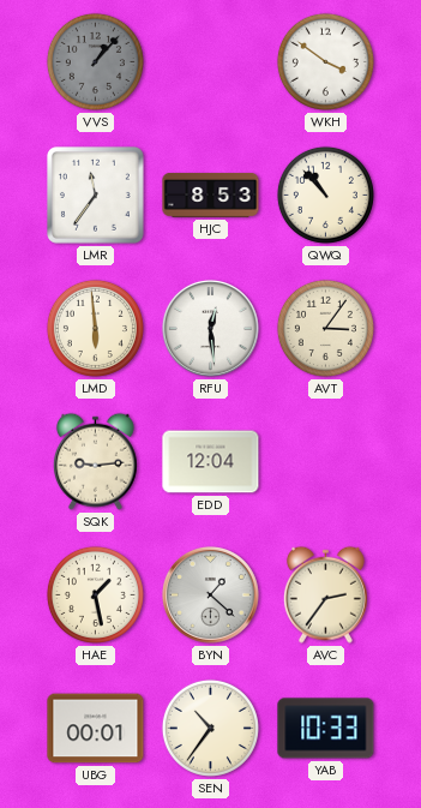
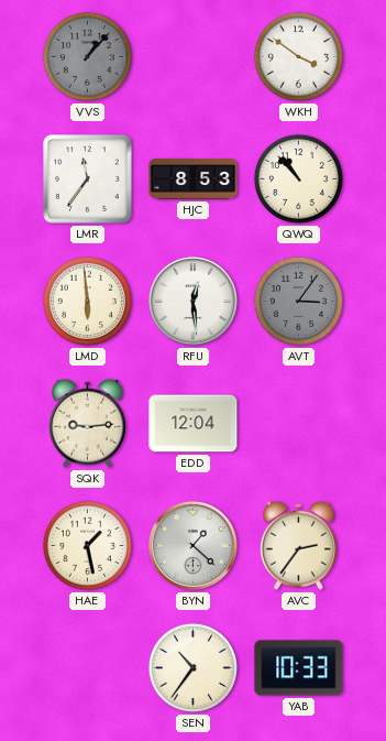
AVT dial: cream -> grey (298, 301)
UBG: 00:01 -> none (96, 729)
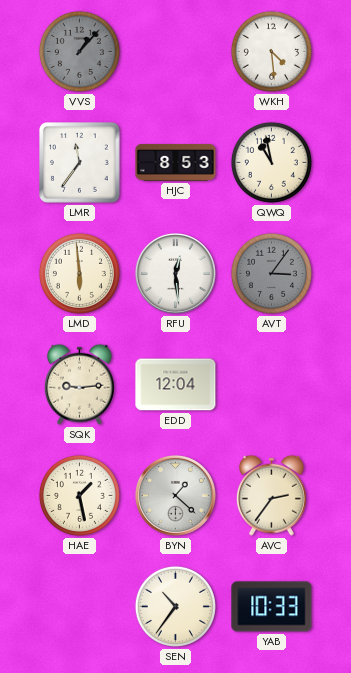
WKH: 3:51 -> 4:29 (271, 51)
QWQ: 10:53 -> 10:58 (271, 162)
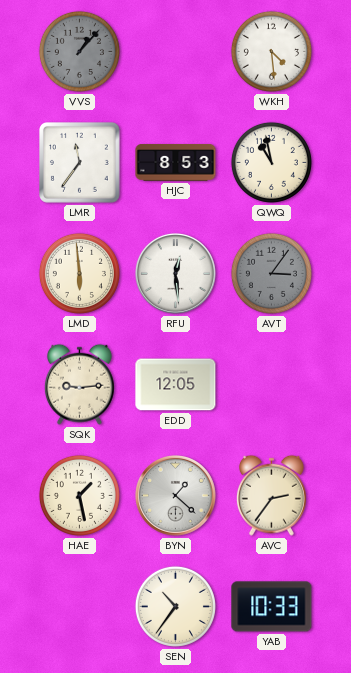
EDD: 12:04 -> 12:05 (176, 385)
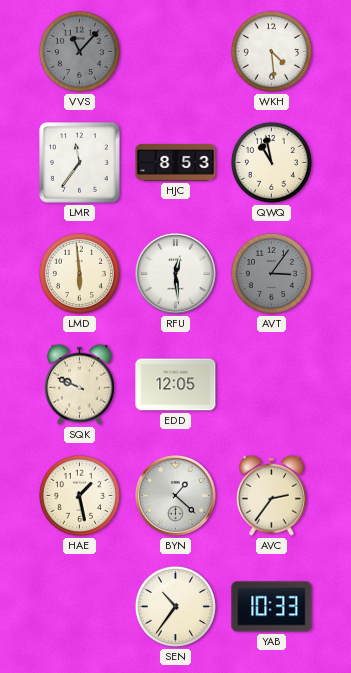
VVS: 1:07 -> 11:07 (79, 51)
SQK: 9:14 -> 9:49 (79, 384)
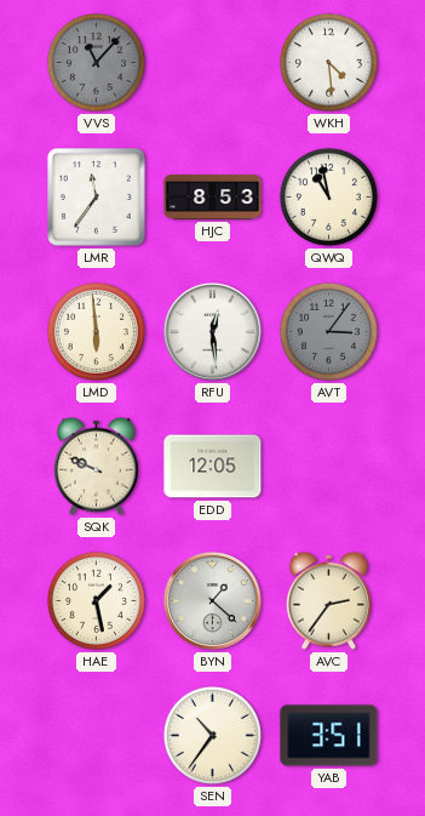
YAB: 10:33 -> 3:51 (329, 736)
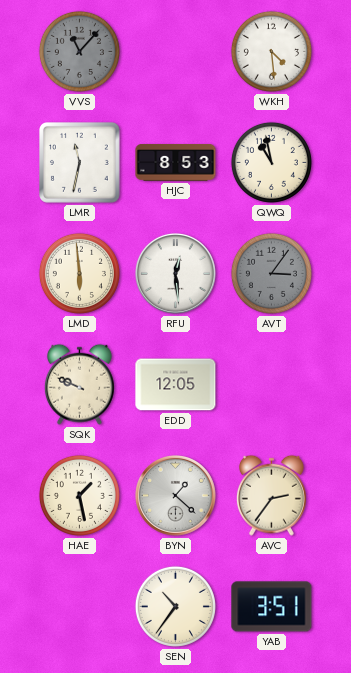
LMR: 11:36 -> 11:32 (80, 163)
